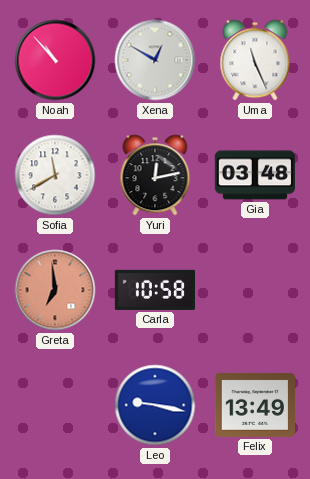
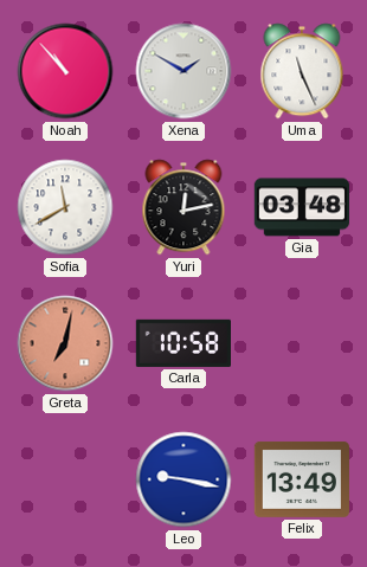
Xena: 12:50 -> 1:50 (183, 71)
Greta: 6:59 -> 7:02 (65, 343)
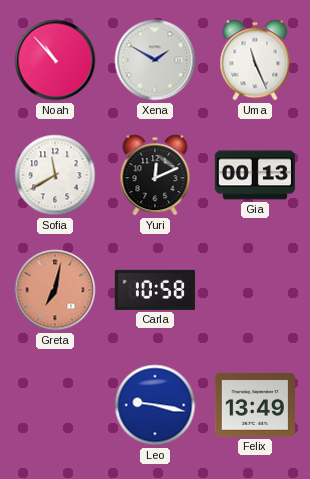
Yuri: 12:13 -> 12:11 (155, 175)
Gia: 03:48 -> 00:13 (254, 175)
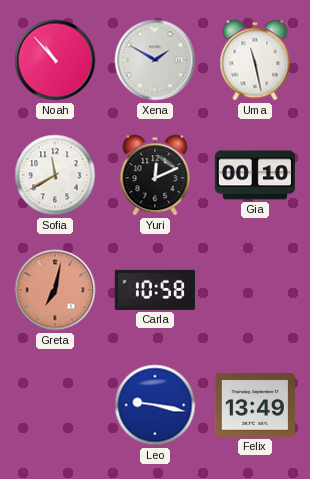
Uma: 11:26 -> 11:28 (255, 60)
Gia: 00:13 -> 00:10 (254, 175)
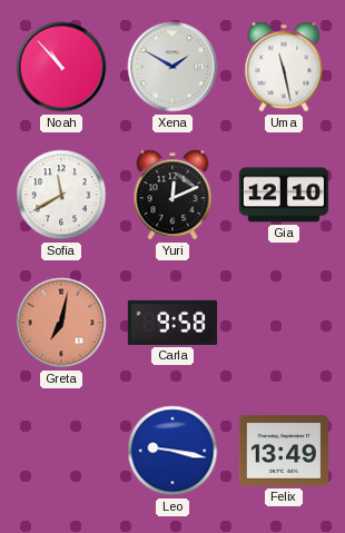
Gia: 00:10 -> 12:10 (283, 195)
Carla: 10:58 -> 9:58 (171, 323)
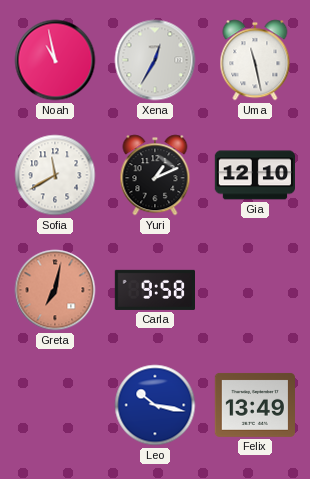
Noah: 10:53 -> 10:58 (55, 60)
Xena: 1:50 -> 12:35 (155, 60)
Yuri: 12:11 -> 1:11 (155, 175)
Leo: 9:17 -> 10:17 (155, 405)
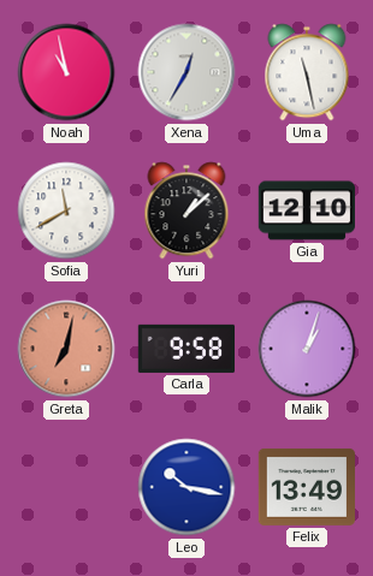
Yuri: 1:11 -> 1:08 (186, 210)
Malik: none -> 1:03 (307, 349)
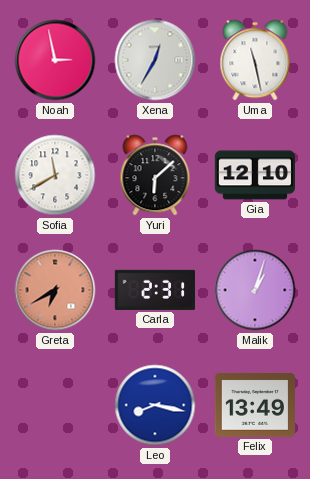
Noah: 10:58 -> 2:58 (55, 60)
Yuri: 1:08 -> 6:08 (155, 175)
Greta: 7:02 -> 6:40 (55, 290)
Carla: 9:58 -> 2:31 (154, 290)
Leo: 10:17 -> 8:17 (155, 405)
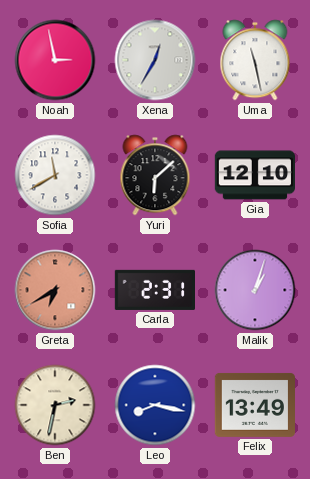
Ben: none -> 2:32 (55, 405)
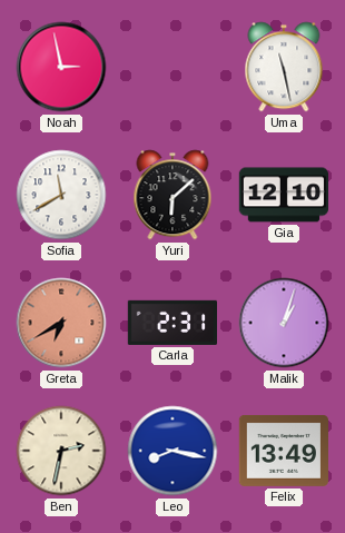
Xena: 12:35 -> none (155, 60)
